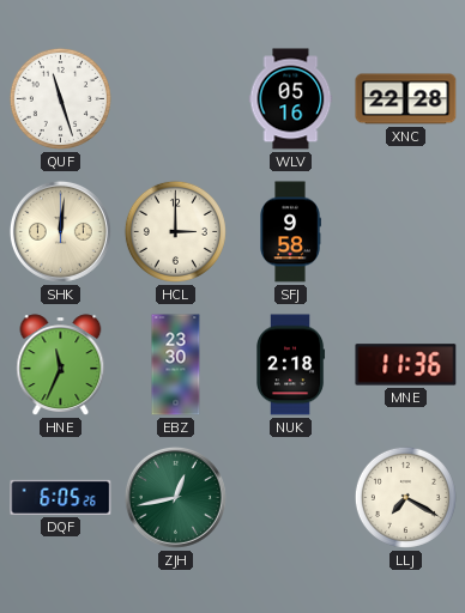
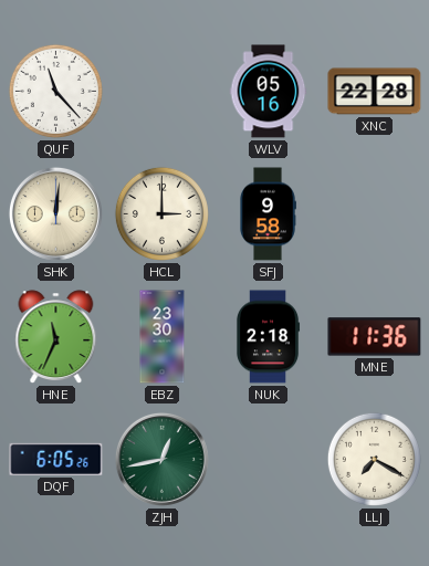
QUF: 11:27 -> 11:23 (55, 91)
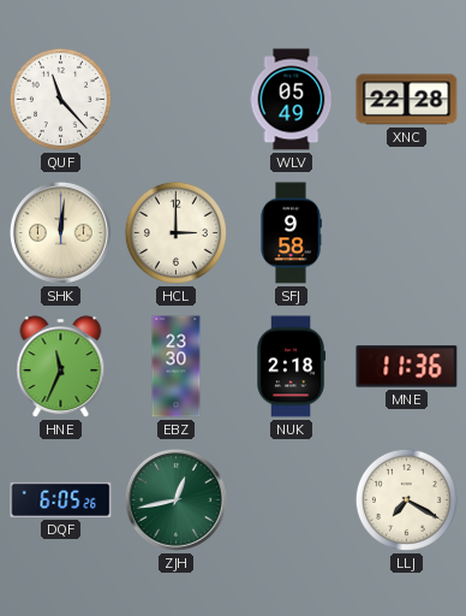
WLV: 05:16 -> 05:49 (292, 100)
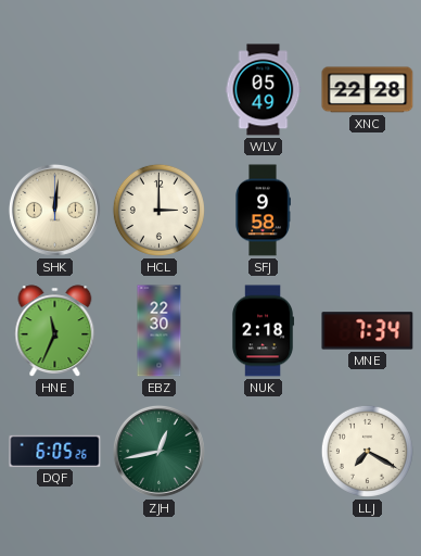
QUF: 11:23 -> none (60, 99)
EBZ: 23:30 -> 22:30 (160, 331)
MNE: 11:36 -> 7:34 (368, 331)
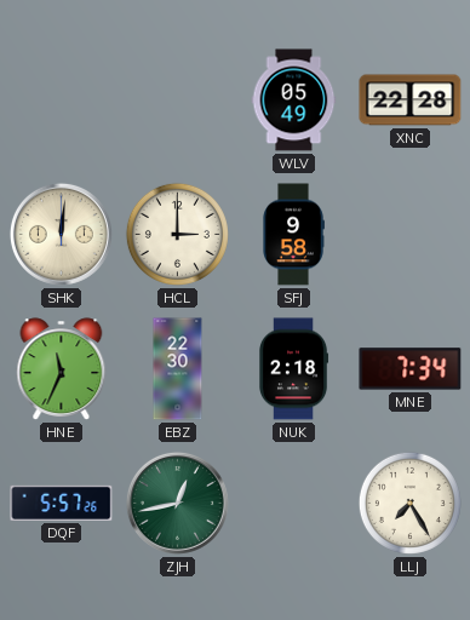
DQF: 6:05 -> 5:57 (62, 503)
LLJ: 7:20 -> 7:25 (409, 503)
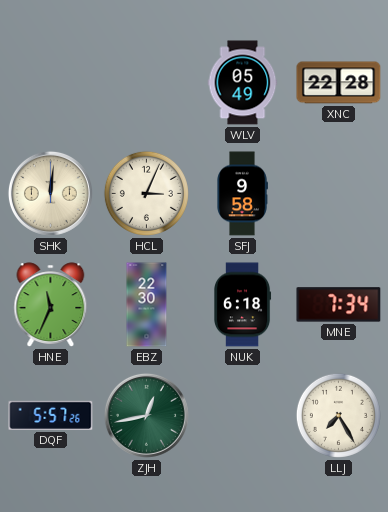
HCL: 3:00 -> 3:04 (146, 193)
NUK: 2:18 -> 6:18 (243, 305)
